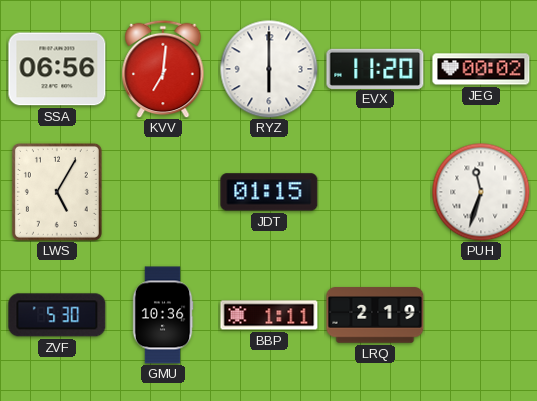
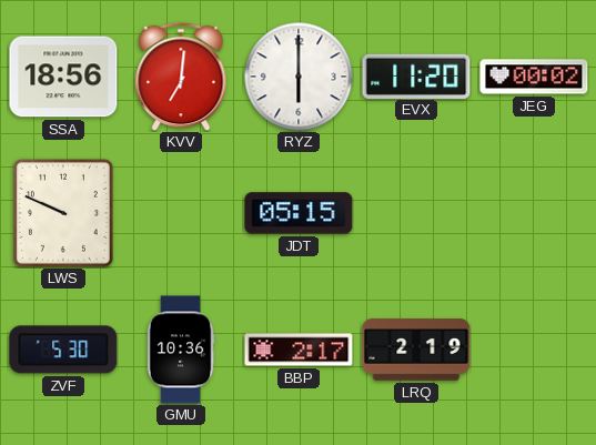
SSA: 06:56 -> 18:56 (63, 77)
LWS: 5:05 -> 9:49 (63, 213)
JDT: 01:15 -> 05:15 (299, 213)
PUH: 11:33 -> none (481, 192)
BBP: 1:11 -> 2:17 (299, 350)
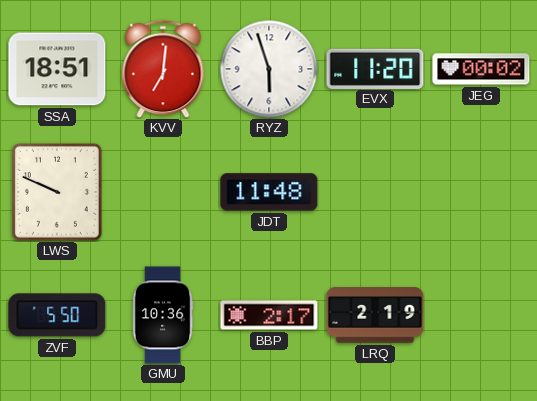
SSA: 18:56 -> 18:51 (57, 69)
RYZ: 6:00 -> 5:57 (269, 69)
JDT: 05:15 -> 11:48 (269, 192)
ZVF: 5:30 -> 5:50 (57, 315)
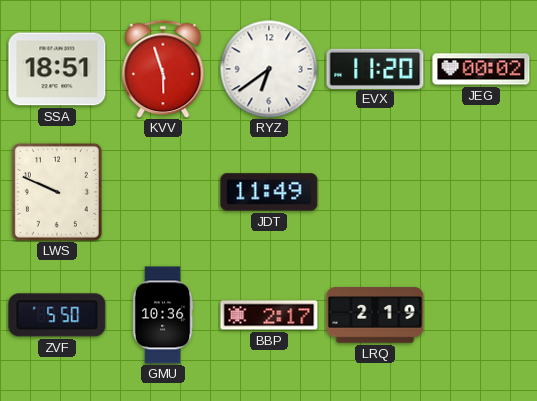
KVV: 7:01 -> 5:57 (163, 69)
RYZ: 5:57 -> 6:39 (269, 69)
JDT: 11:48 -> 11:49 (269, 192)
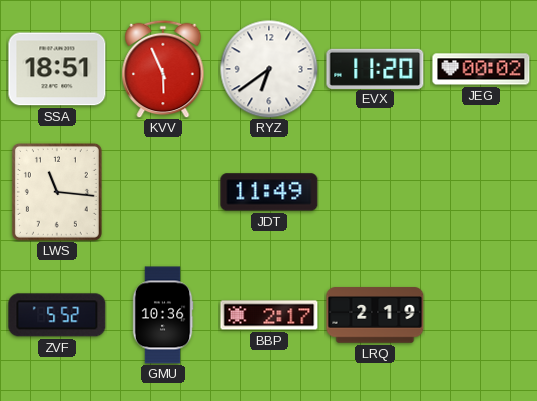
KVV: 5:57 -> 5:56 (163, 69)
LWS: 9:49 -> 11:16 (57, 192)
ZVF: 5:50 -> 5:52 (57, 315)
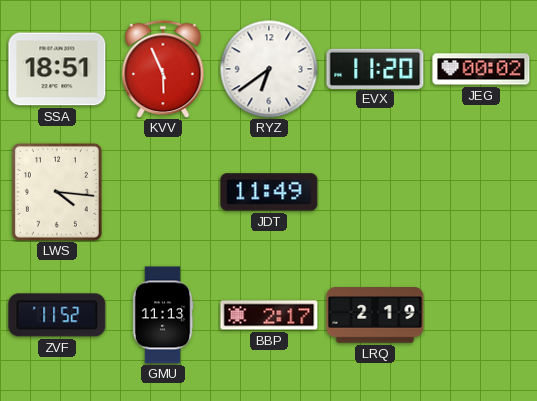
LWS: 11:16 -> 4:16 (57, 192)
ZVF: 5:52 -> 11:52 (57, 315)
GMU: 10:36 -> 11:13 (163, 315)
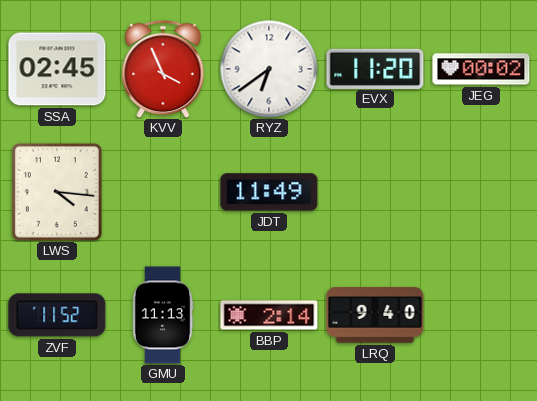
SSA: 18:51 -> 02:45 (57, 69)
KVV: 5:56 -> 3:56 (163, 69)
BBP: 2:17 -> 2:14 (269, 315)
LRQ: 2:19 -> 9:40 (375, 315)
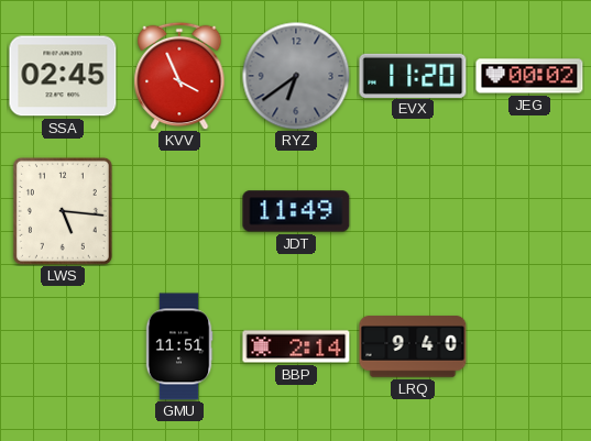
RYZ dial: white -> grey (296, 76)
LWS: 4:16 -> 5:16 (63, 211)
ZVF: 11:52 -> none (57, 315)
GMU: 11:13 -> 11:51 (179, 346)
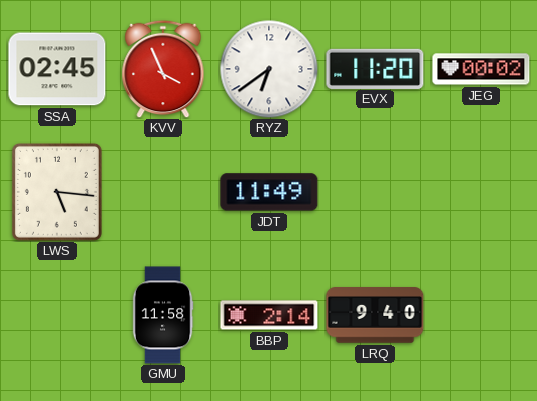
RYZ dial: grey -> white (269, 69)
GMU: 11:51 -> 11:58 (163, 315)
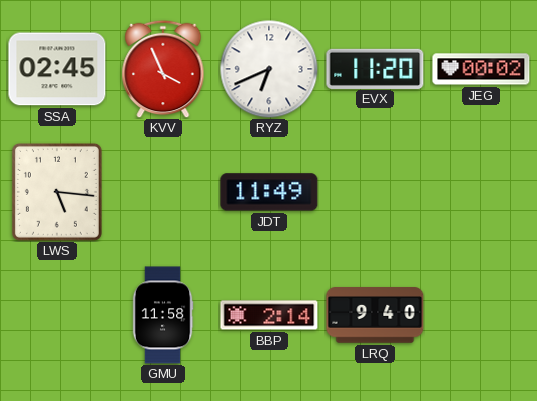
RYZ: 6:39 -> 6:41 (269, 69)
